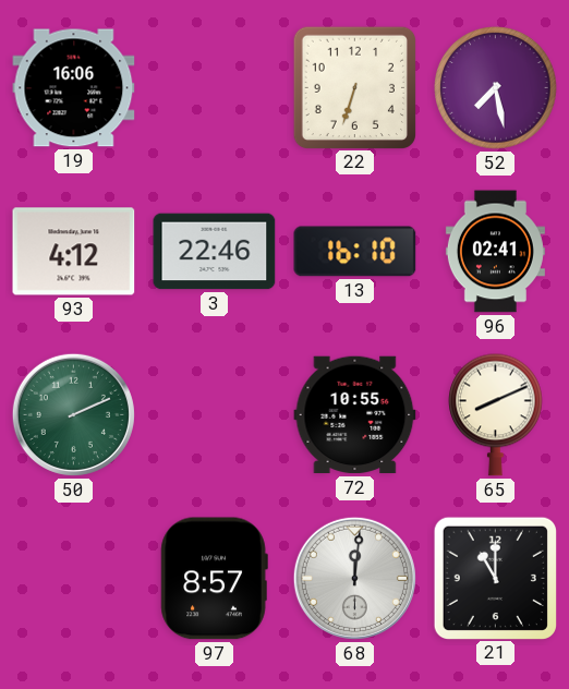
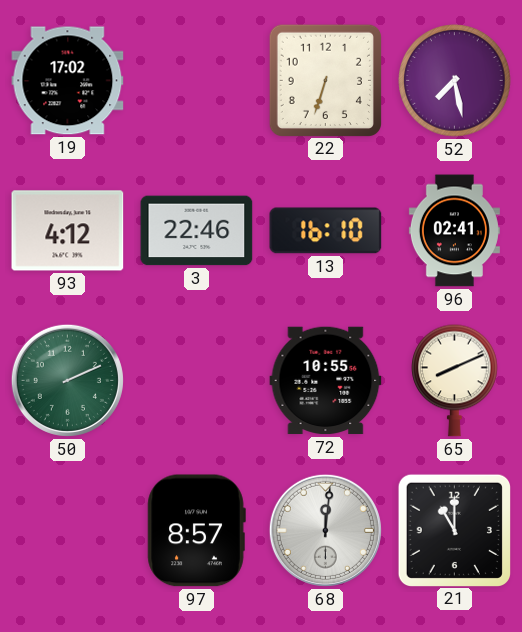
19: 16:06 -> 17:02 (68, 81)
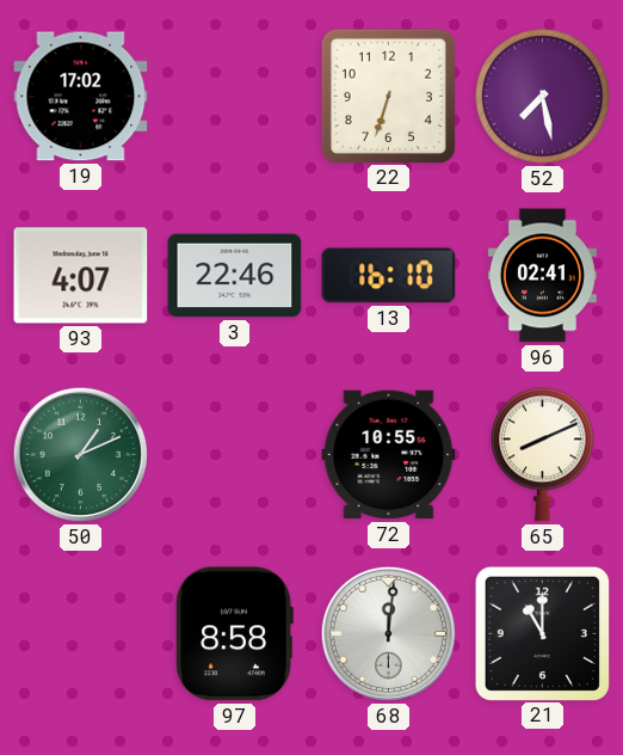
93: 4:12 -> 4:07 (81, 276)
50: 2:11 -> 1:11 (80, 454)
97: 8:57 -> 8:58 (234, 634)
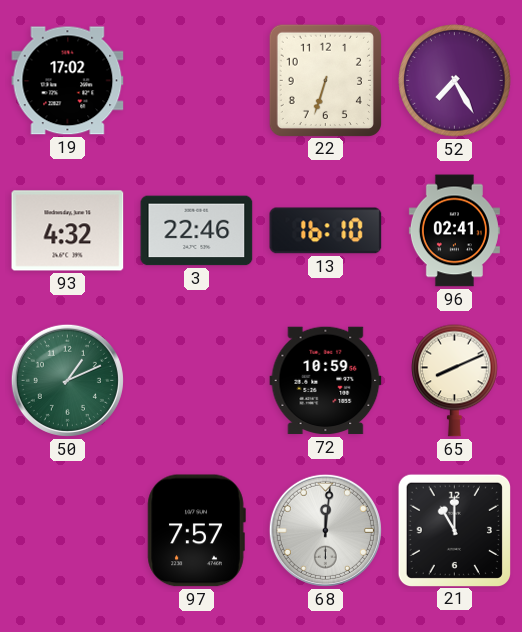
52: 7:28 -> 7:25 (455, 81)
93: 4:07 -> 4:32 (68, 231)
72: 10:55 -> 10:59 (326, 381)
97: 8:58 -> 7:57 (196, 531)
